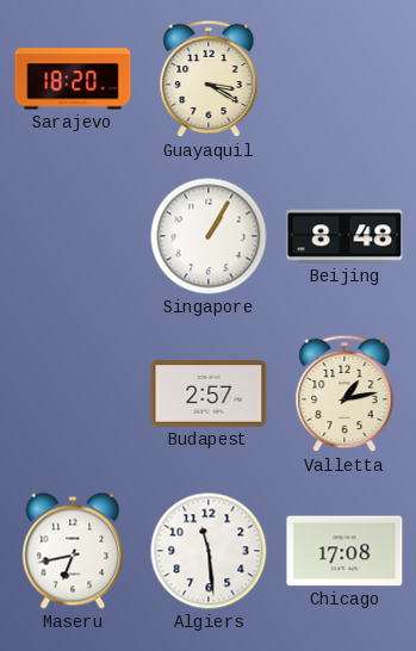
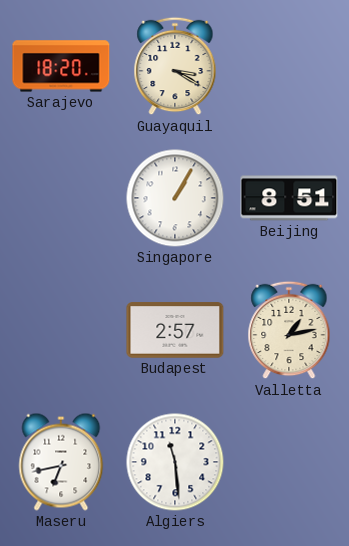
Beijing: 8:48 -> 8:51 (289, 198)
Chicago: 17:08 -> none (344, 551)
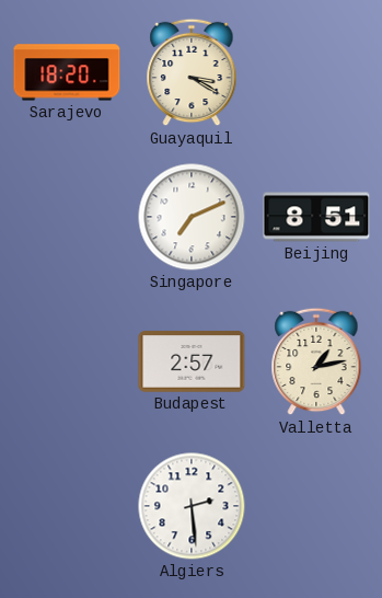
Singapore: 1:05 -> 7:11 (192, 217)
Maseru: 6:43 -> none (61, 462)
Algiers: 11:29 -> 2:29 (192, 506)
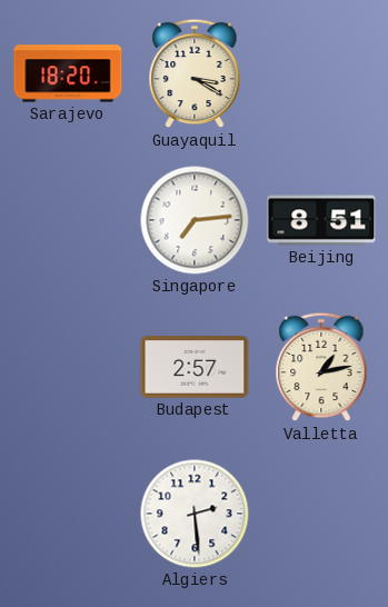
Singapore: 7:11 -> 7:14 (195, 220)
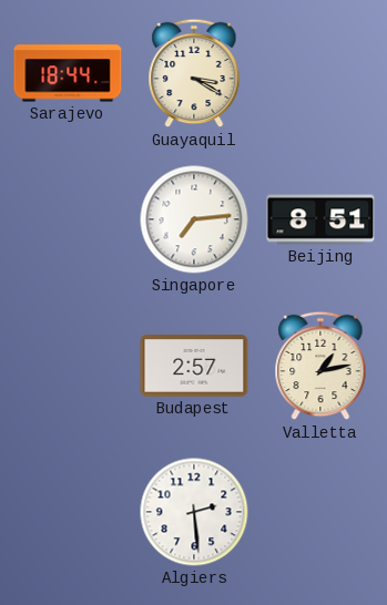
Sarajevo: 18:20 -> 18:44 (68, 73)
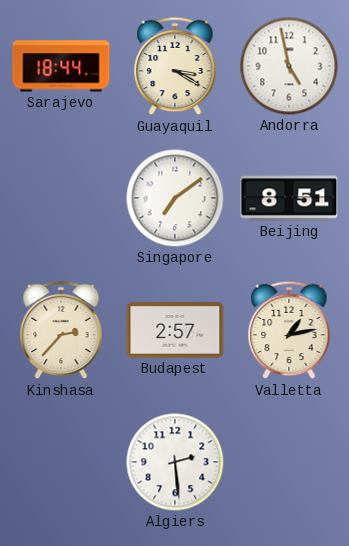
Andorra: none -> 4:58 (289, 66)
Singapore: 7:14 -> 7:09 (175, 198)
Kinshasa: none -> 2:37 (61, 330)
